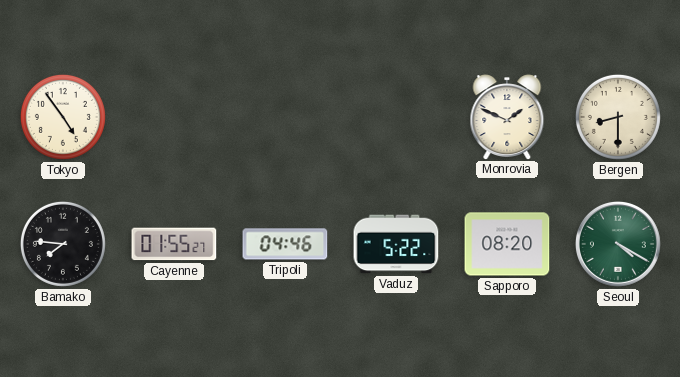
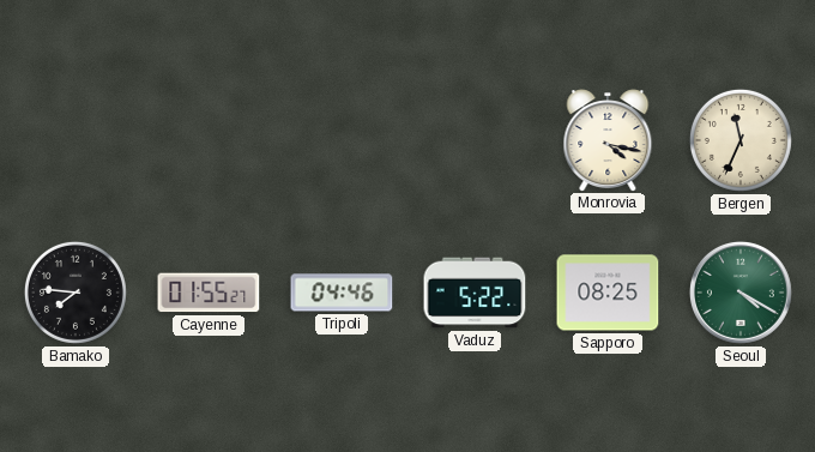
Tokyo: 4:54 -> none (63, 117)
Monrovia: 1:49 -> 4:17 (608, 140)
Bergen: 8:30 -> 11:34 (741, 140)
Sapporo: 08:20 -> 08:25 (608, 293)
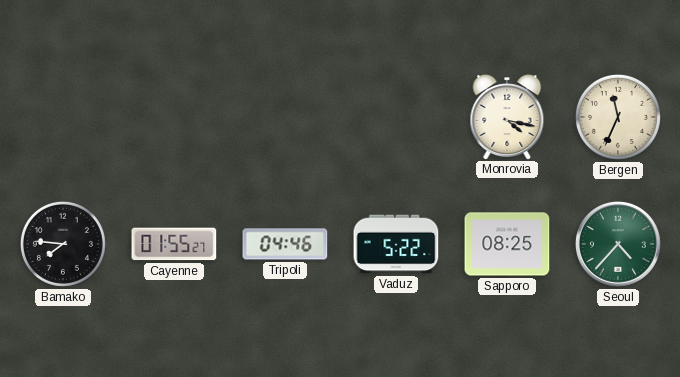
Seoul: 4:20 -> 4:37 (618, 244)
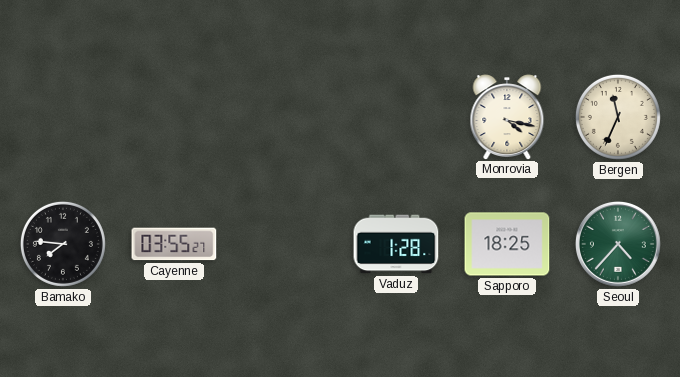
Cayenne: 01:55 -> 03:55 (174, 244)
Tripoli: 04:46 -> none (285, 244)
Vaduz: 5:22 -> 1:28 (396, 244)
Sapporo: 08:25 -> 18:25 (507, 244)
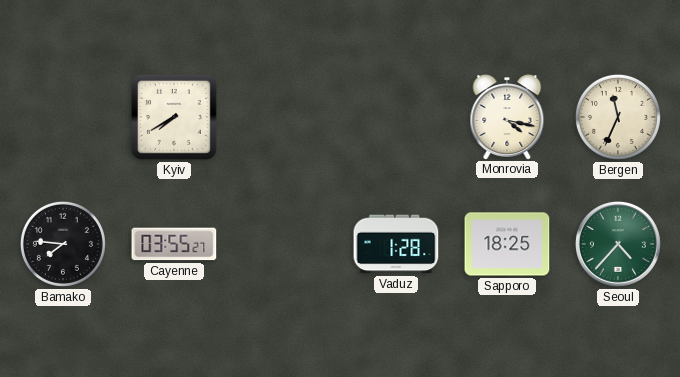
Kyiv: none -> 7:40 (175, 118)
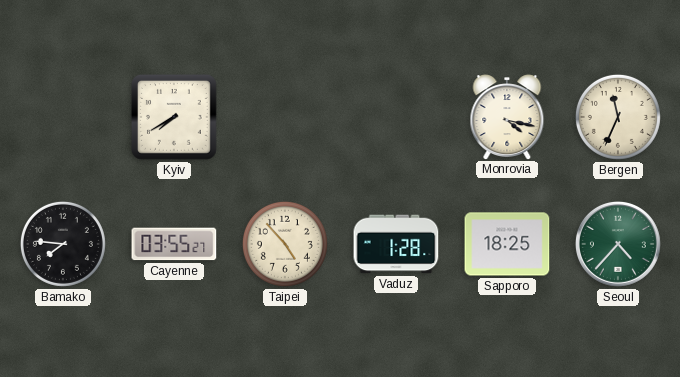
Taipei: none -> 4:53 (285, 244)
